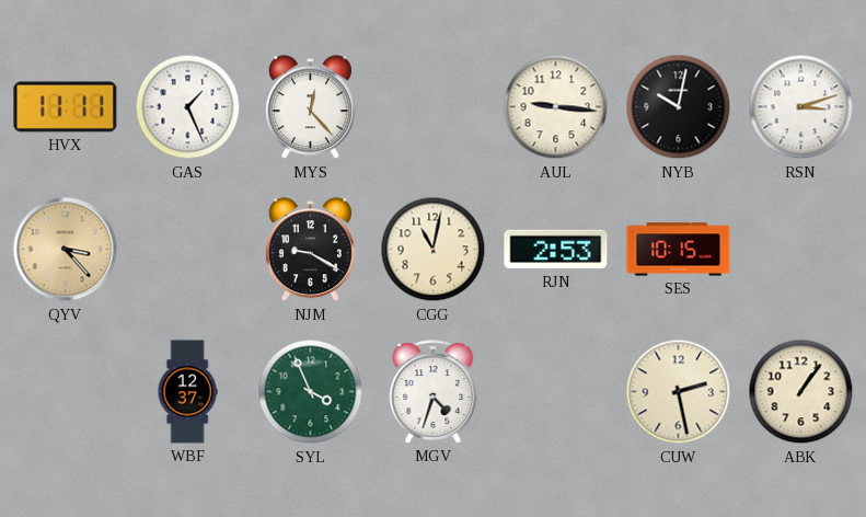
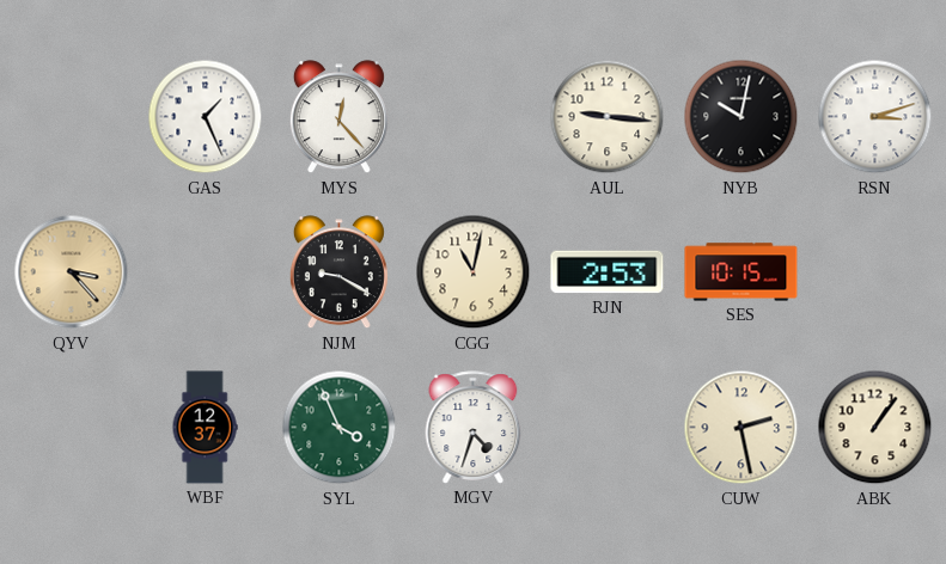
HVX: 11:11 -> none (66, 107)
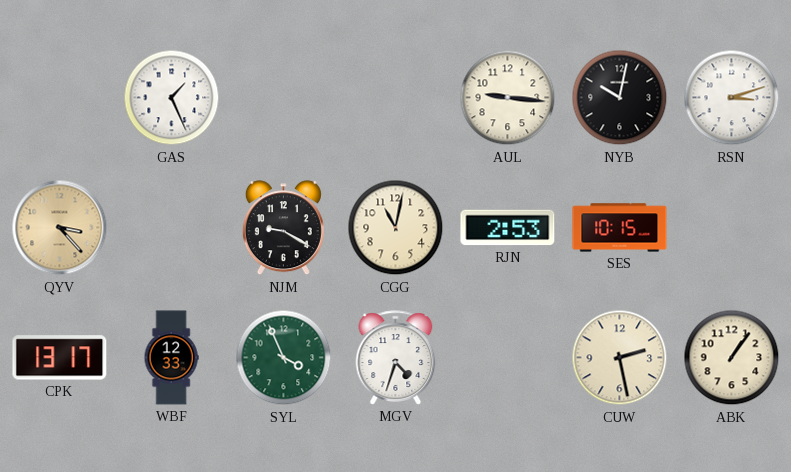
MYS: 12:23 -> none (338, 117)
CPK: none -> 13:17 (60, 358)
WBF: 12:37 -> 12:33 (171, 358)
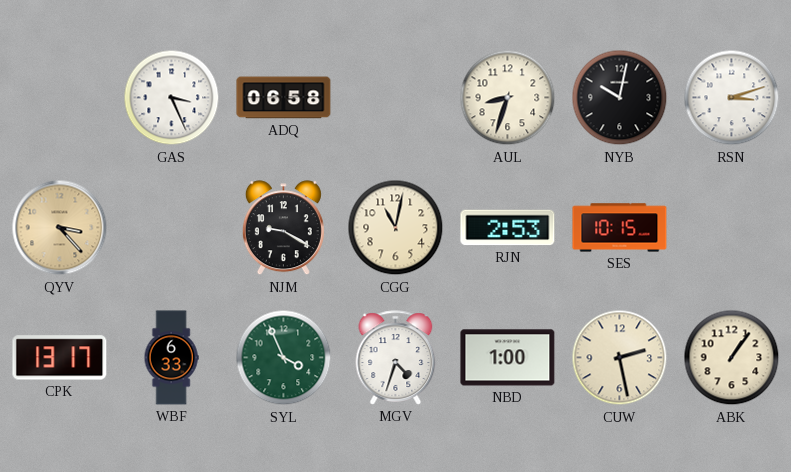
GAS: 1:26 -> 3:26 (172, 98)
ADQ: none -> 06:58 (284, 98)
AUL: 9:16 -> 8:33 (508, 98)
WBF: 12:33 -> 6:33 (171, 358)
NBD: none -> 1:00 (508, 358)
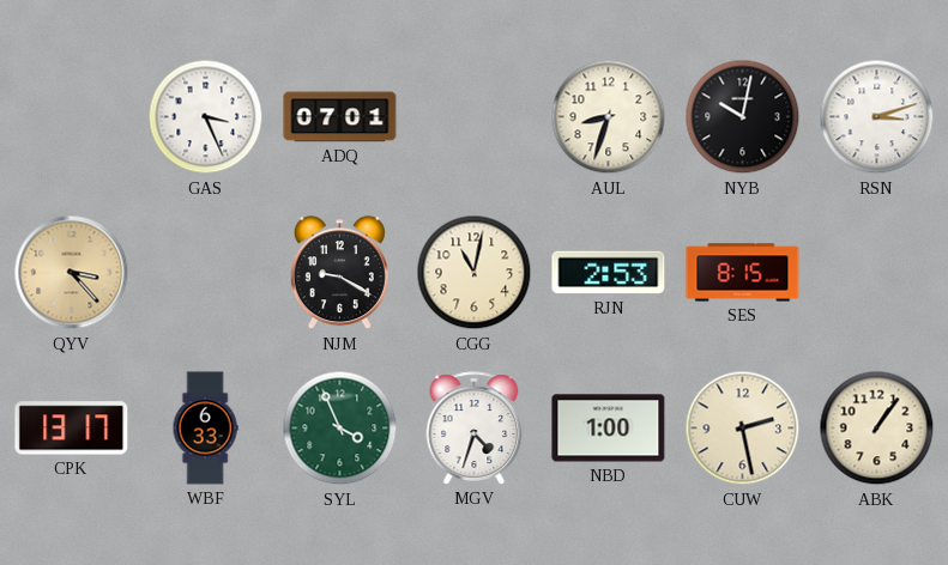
ADQ: 06:58 -> 07:01 (340, 117)
SES: 10:15 -> 8:15 (743, 273)
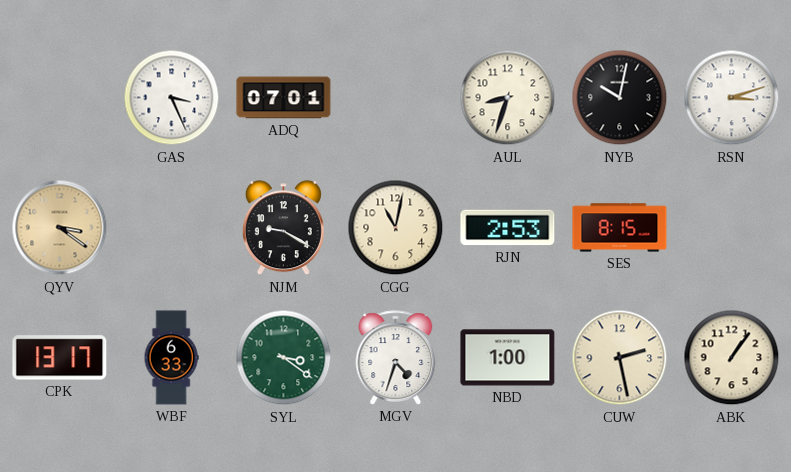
QYV: 3:23 -> 3:21 (60, 228)
SYL: 3:56 -> 3:21 (284, 358)
